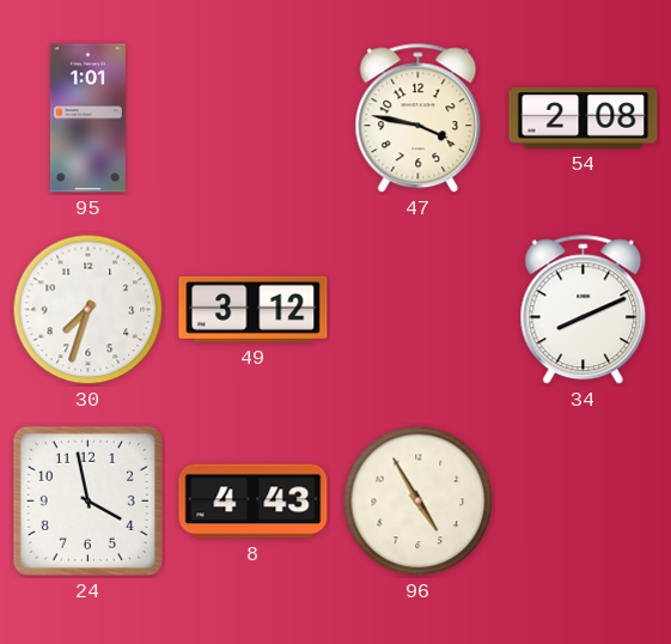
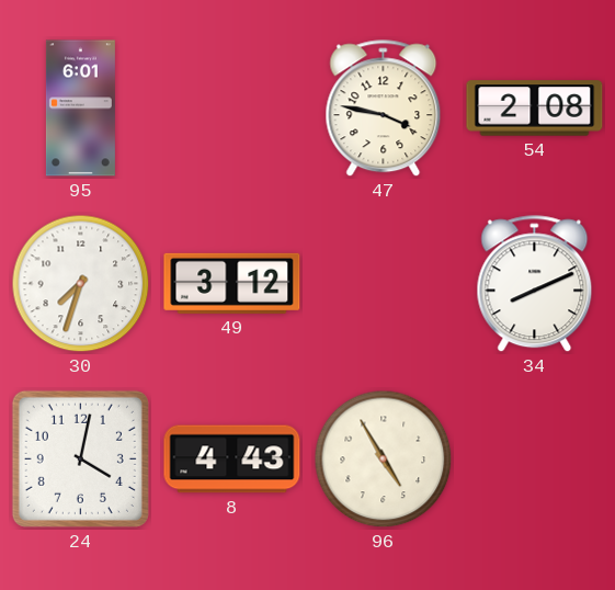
95: 1:01 -> 6:01 (80, 109)
24: 3:58 -> 4:02 (80, 458)
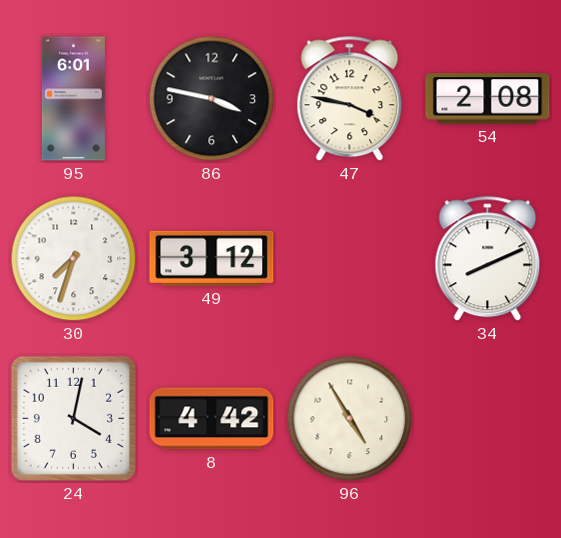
86: none -> 3:47 (212, 99)
8: 4:43 -> 4:42 (212, 419)
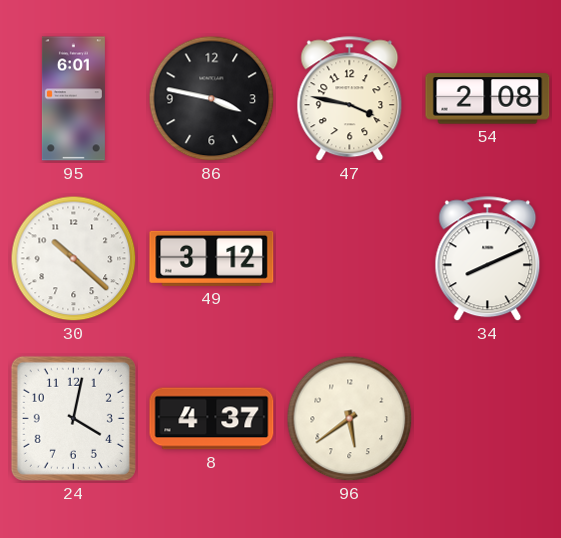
30: 7:33 -> 10:22 (74, 259)
8: 4:42 -> 4:37 (212, 419)
96: 4:55 -> 5:39 (350, 419)
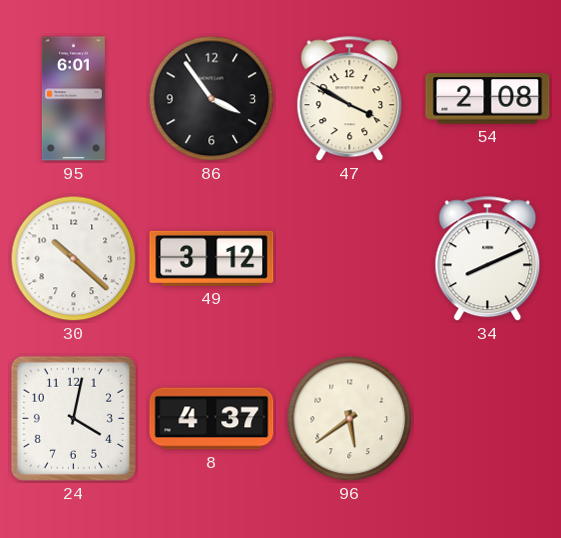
86: 3:47 -> 3:54 (212, 99)
47: 3:47 -> 3:50 (350, 99)
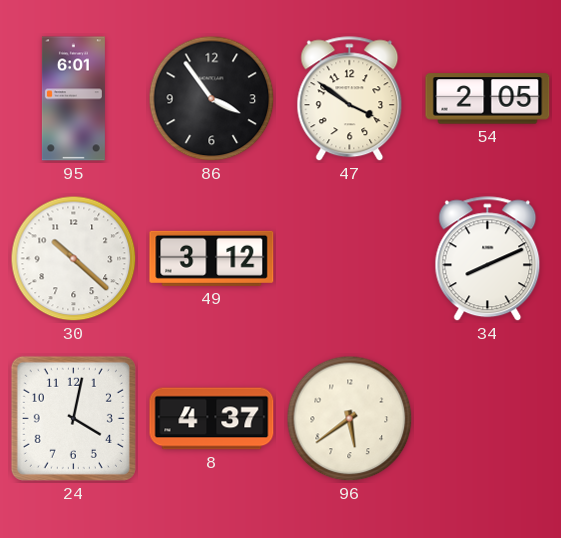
47: 3:50 -> 3:51 (350, 99)
54: 2:08 -> 2:05 (488, 99)
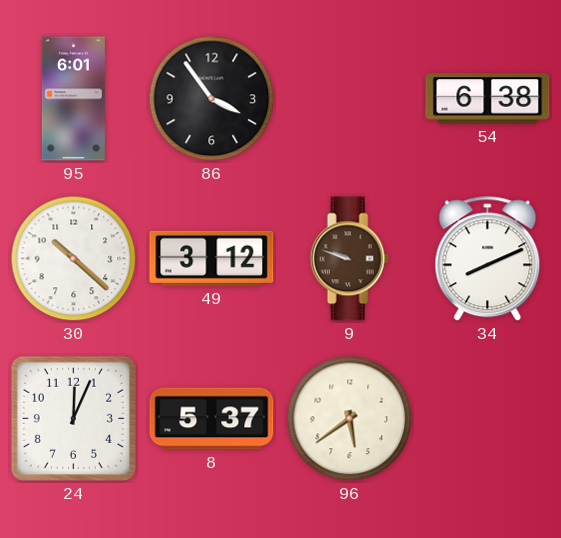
47: 3:51 -> none (350, 99)
54: 2:05 -> 6:38 (488, 99)
9: none -> 9:48 (349, 259)
24: 4:02 -> 12:04 (73, 418)
8: 4:37 -> 5:37 (212, 419)
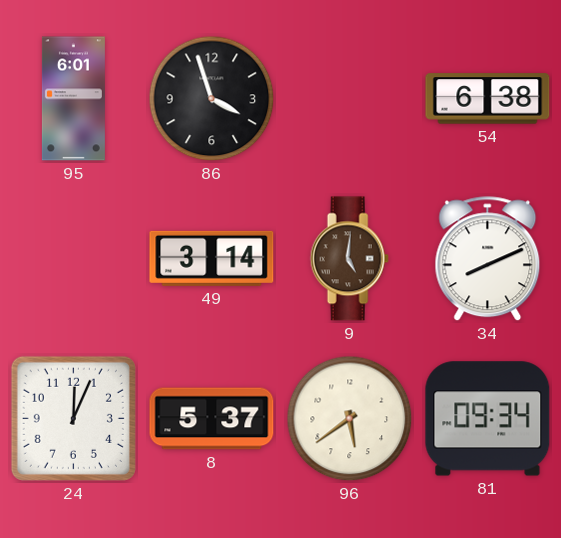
86: 3:54 -> 3:57 (212, 99)
30: 10:22 -> none (74, 259)
49: 3:12 -> 3:14 (212, 258)
9: 9:48 -> 5:01 (349, 259)
81: none -> 09:34 (488, 419)
